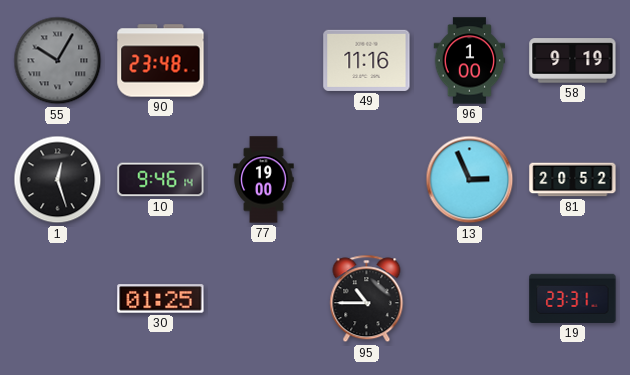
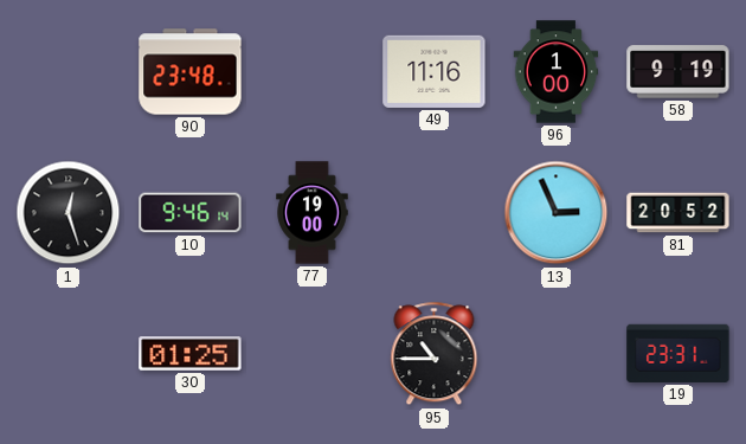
55: 10:05 -> none (58, 61)
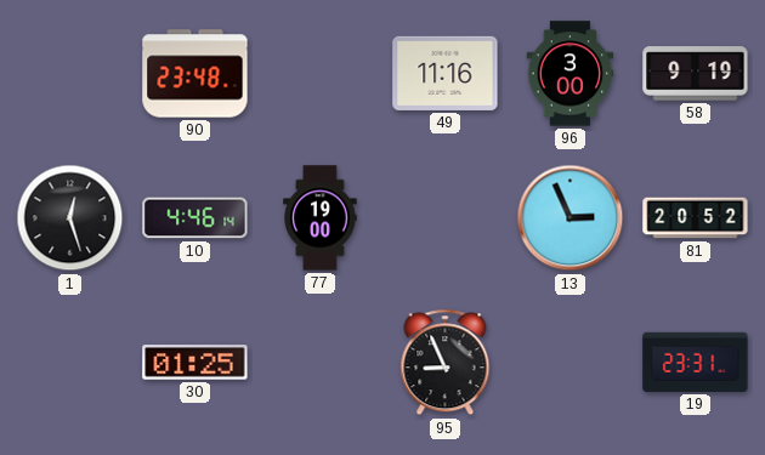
96: 1:00 -> 3:00 (571, 74)
10: 9:46 -> 4:46 (195, 218)
95: 10:45 -> 8:56 (446, 363)
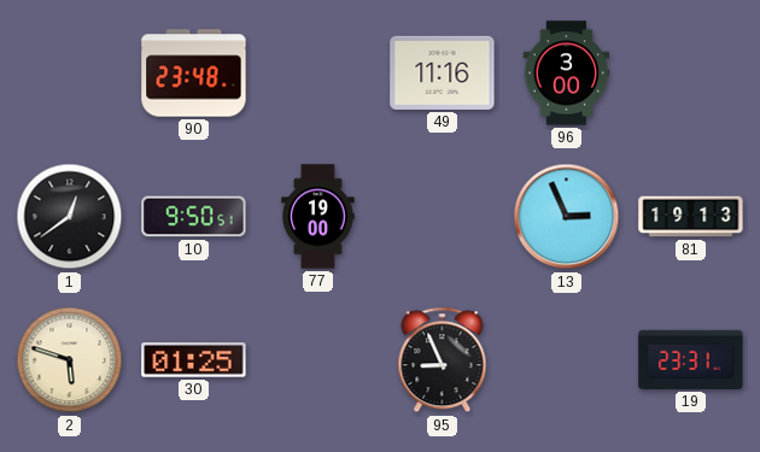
58: 9:19 -> none (696, 74)
1: 12:27 -> 12:39 (70, 217)
10: 4:46 -> 9:50 (194, 217)
81: 20:52 -> 19:13 (691, 217)
2: none -> 5:48 (70, 360)
